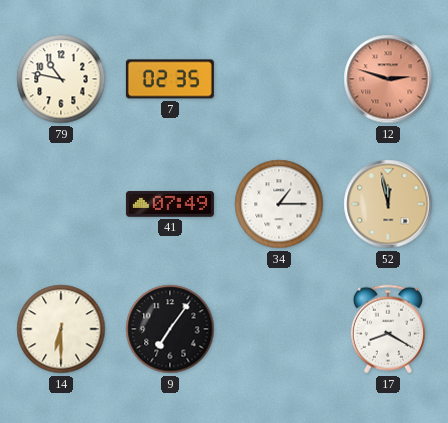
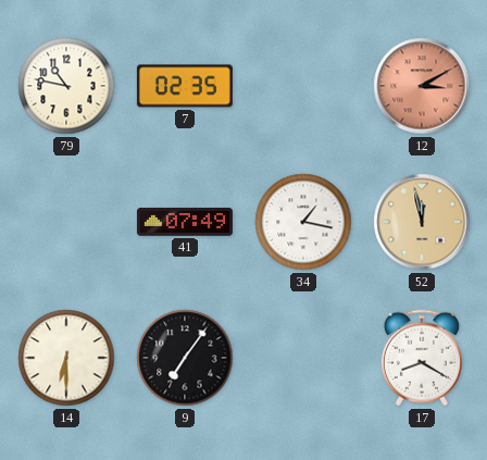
12: 2:48 -> 3:10 (422, 86)
34: 1:15 -> 1:17 (303, 222)
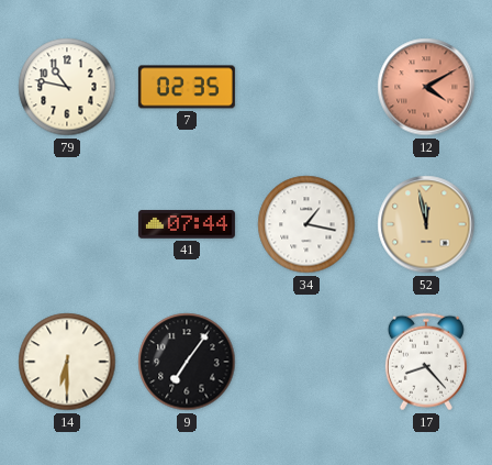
12: 3:10 -> 4:10 (426, 87)
41: 07:49 -> 07:44 (187, 224)
17: 8:20 -> 8:23 (426, 362)
